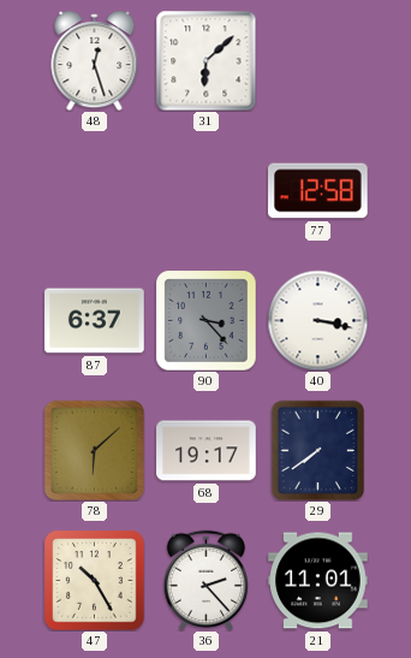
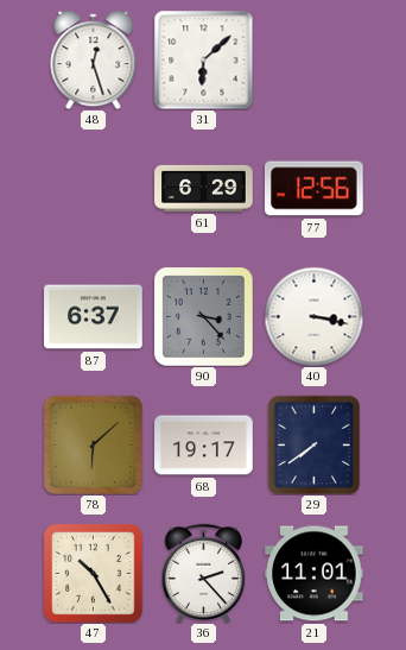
61: none -> 6:29 (204, 188)
77: 12:58 -> 12:56 (315, 189)
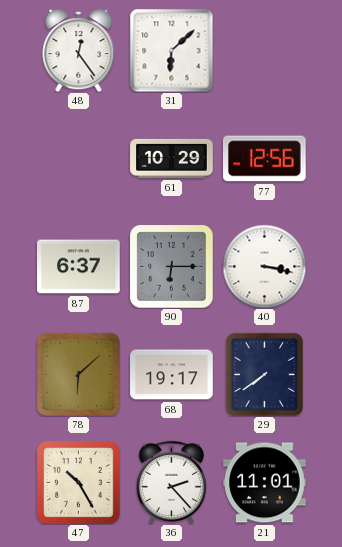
48: 12:27 -> 12:24 (79, 51)
61: 6:29 -> 10:29 (172, 158)
90: 3:23 -> 6:15 (171, 266)
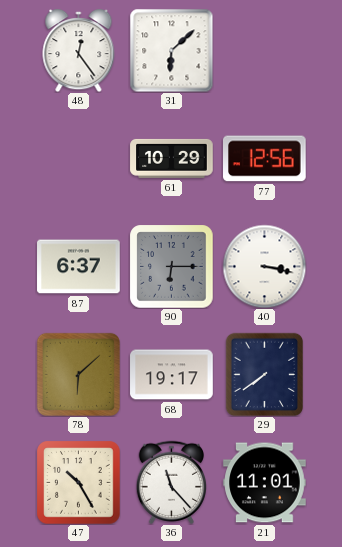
36: 2:23 -> 11:23 (172, 482)
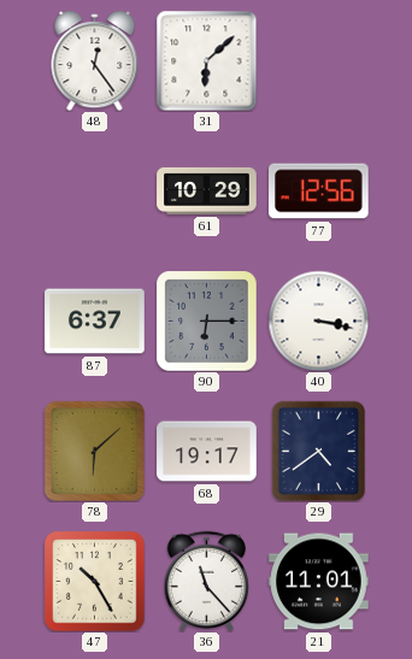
29: 7:39 -> 4:39 (319, 451)
